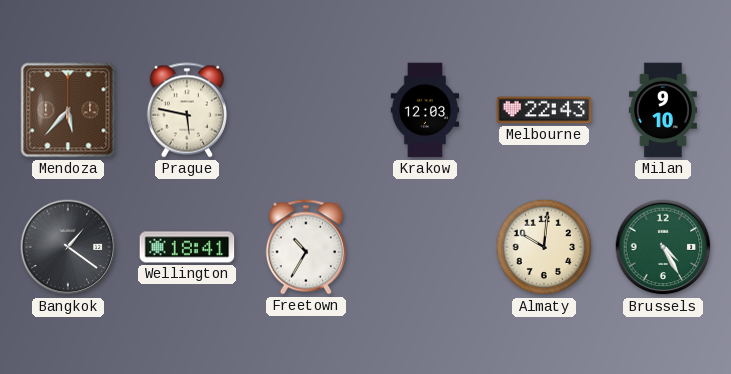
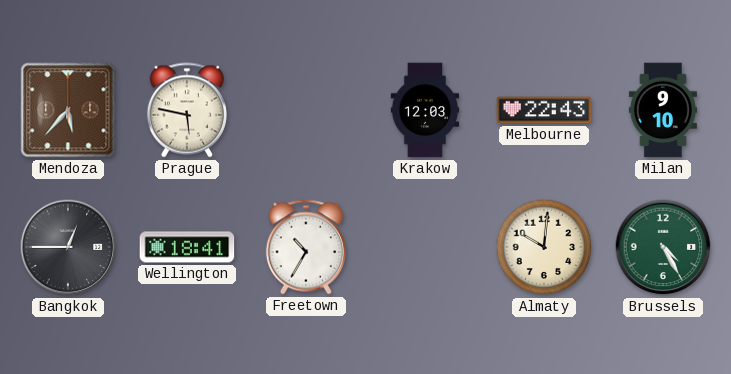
Bangkok: 1:21 -> 12:45 (68, 247)
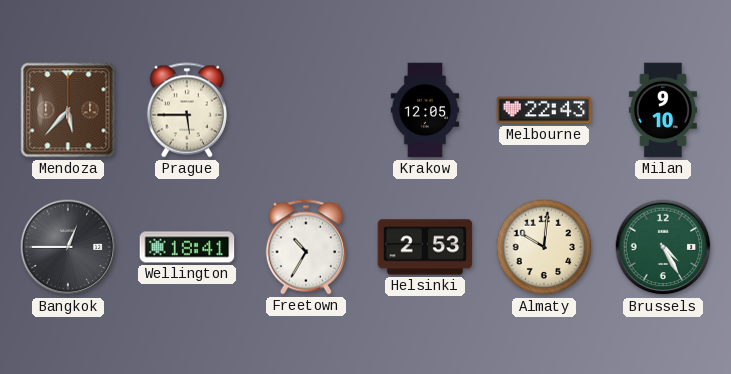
Prague: 5:47 -> 5:45 (187, 110)
Krakow: 12:03 -> 12:05 (425, 110)
Helsinki: none -> 2:53 (425, 247)
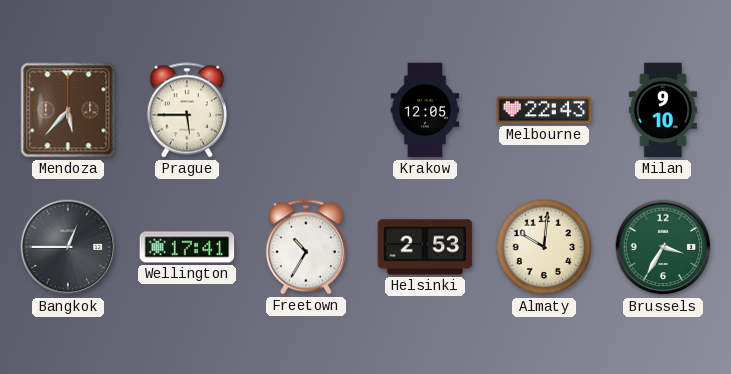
Wellington: 18:41 -> 17:41 (187, 247)
Brussels: 4:25 -> 3:35 (663, 247)
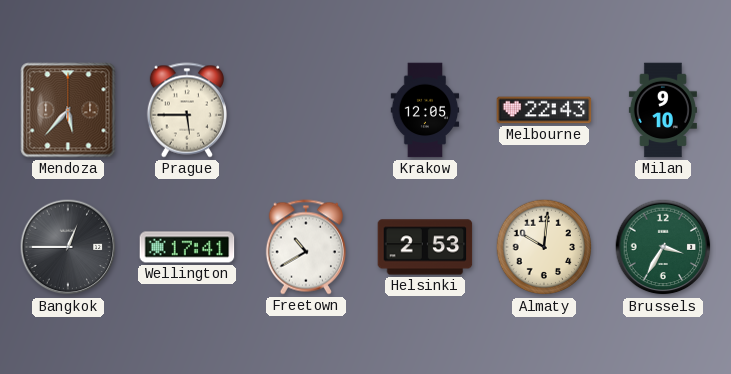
Freetown: 10:35 -> 10:40 (306, 247)
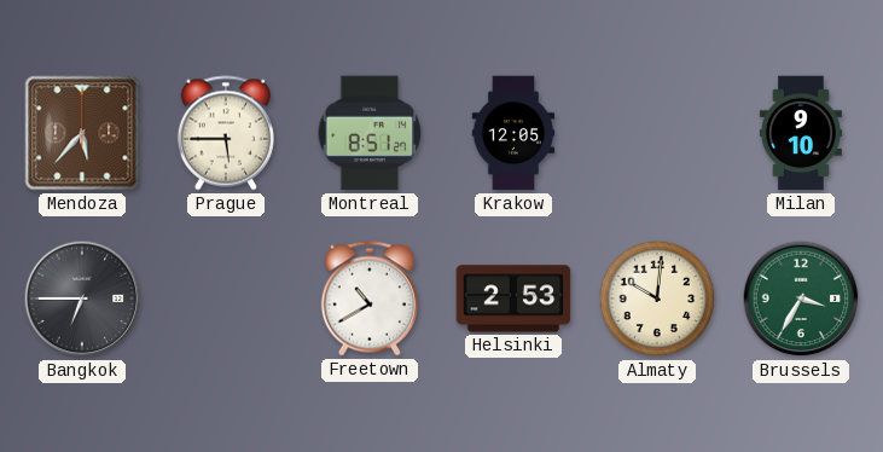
Montreal: none -> 8:51 (370, 133)
Melbourne: 22:43 -> none (544, 110)
Bangkok: 12:45 -> 6:45 (82, 299)
Wellington: 17:41 -> none (187, 247)
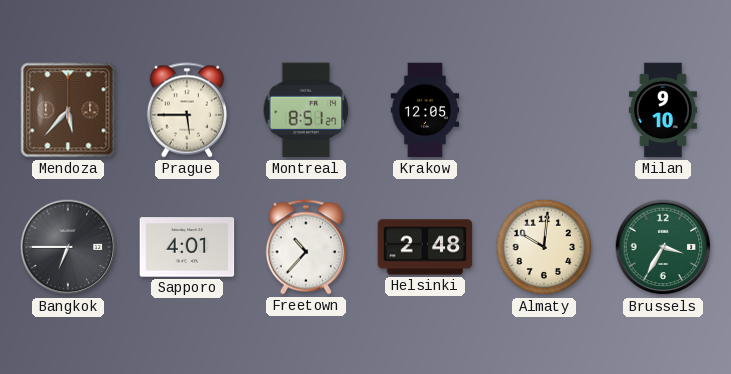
Sapporo: none -> 4:01 (187, 247)
Freetown: 10:40 -> 10:37 (306, 247)
Helsinki: 2:53 -> 2:48 (425, 247)
